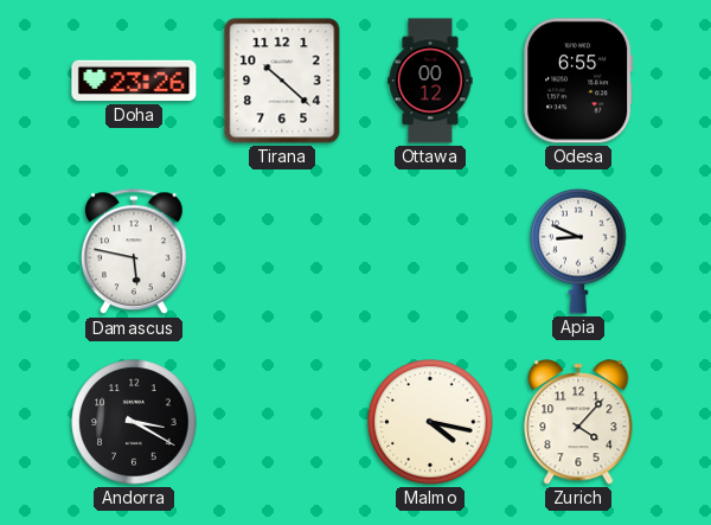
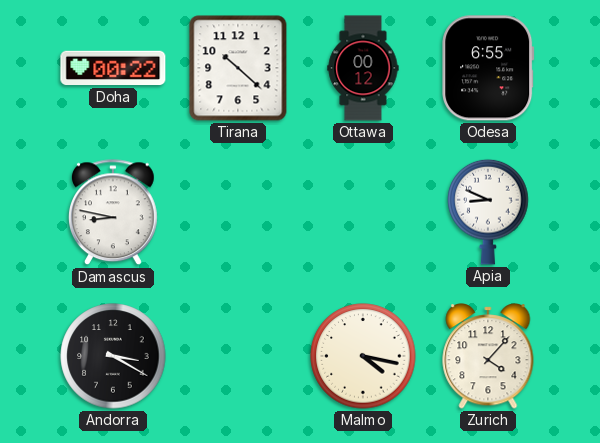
Doha: 23:26 -> 00:22 (113, 68)
Damascus: 5:47 -> 8:47 (113, 213)
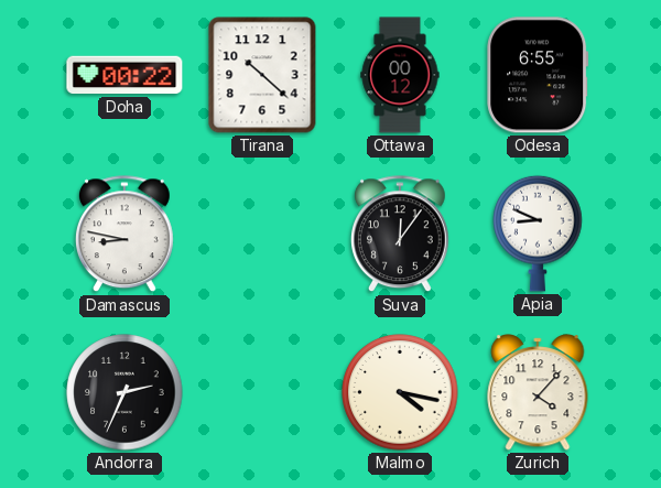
Suva: none -> 12:06 (400, 235)
Andorra: 3:20 -> 2:34 (124, 392)
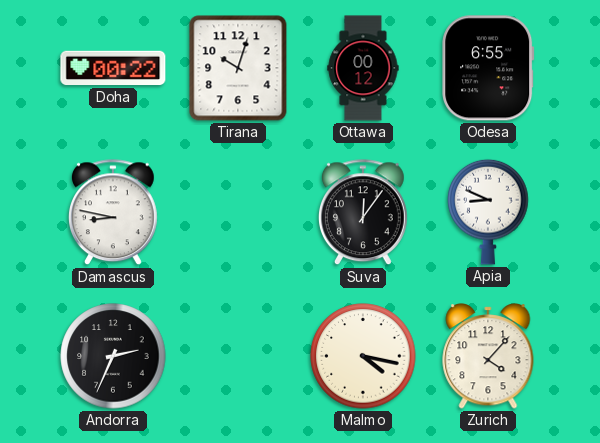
Tirana: 10:22 -> 10:03 (238, 68)
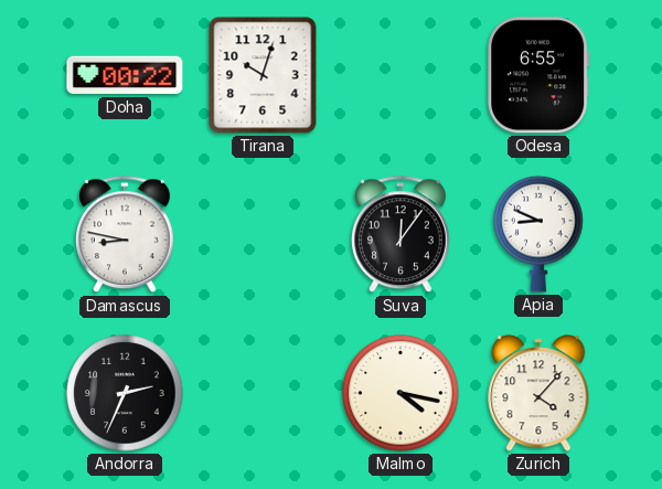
Ottawa: 00:12 -> none (363, 68)
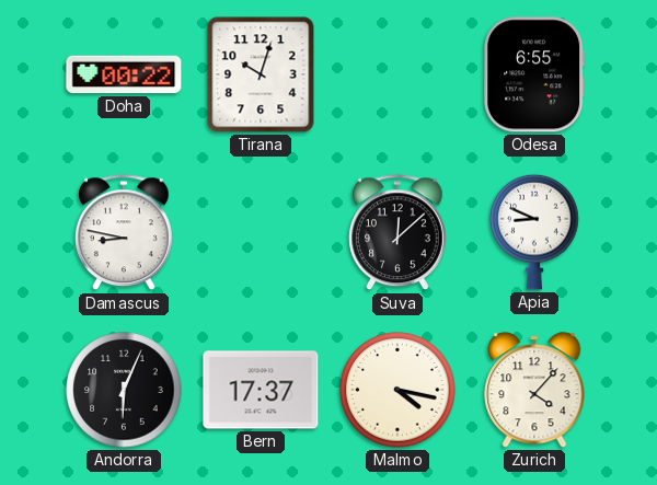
Suva: 12:06 -> 12:08 (397, 233)
Andorra: 2:34 -> 6:04 (124, 390)
Bern: none -> 17:37 (261, 390)
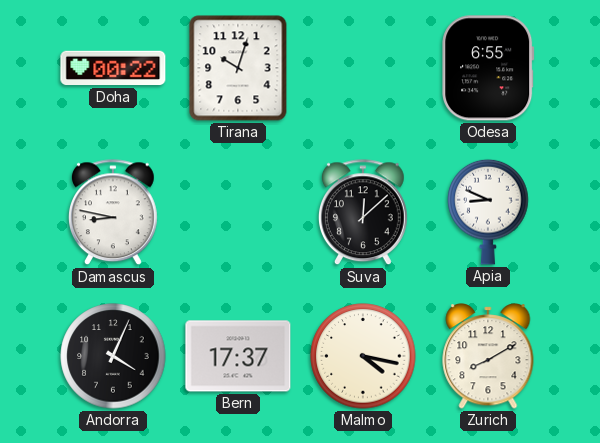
Andorra: 6:04 -> 4:04 (113, 356)
Zurich: 4:07 -> 8:10 (488, 356)
